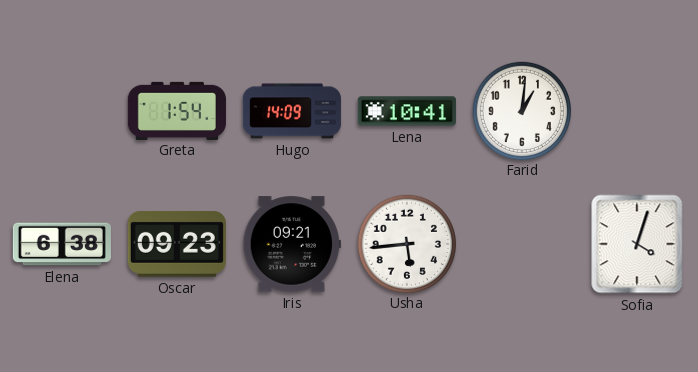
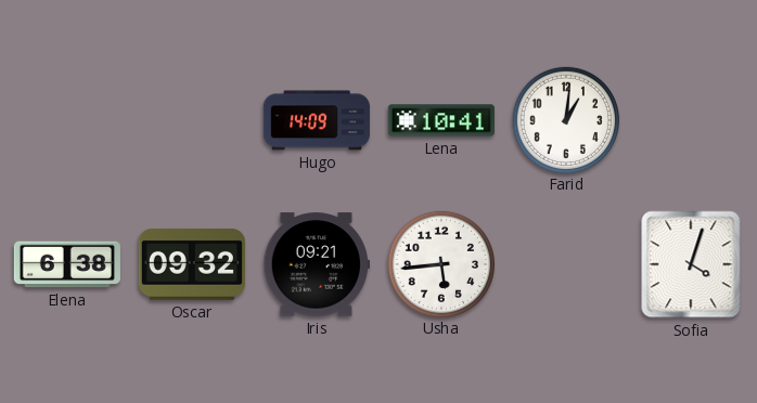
Greta: 1:54 -> none (177, 110)
Oscar: 09:23 -> 09:32 (192, 264)
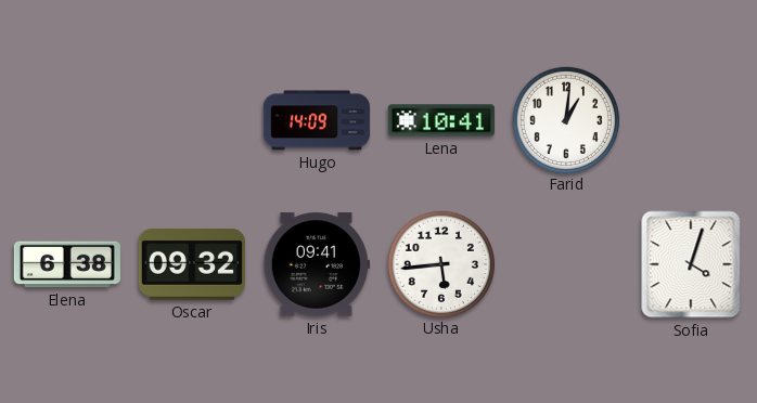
Iris: 09:21 -> 09:41 (317, 264)
